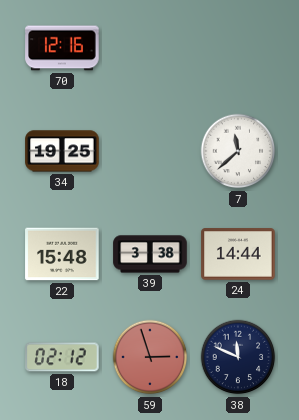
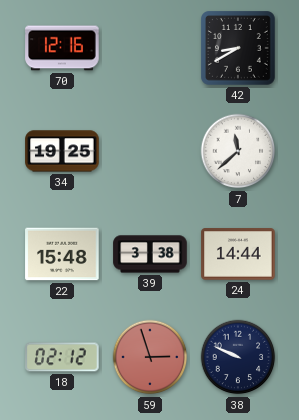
42: none -> 8:40 (239, 49)
38: 11:49 -> 9:49 (238, 357)
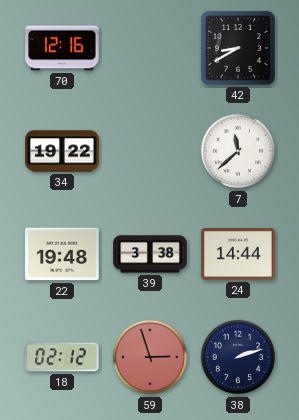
34: 19:25 -> 19:22 (62, 151)
22: 15:48 -> 19:48 (62, 254)
38: 9:49 -> 2:12 (238, 357)
